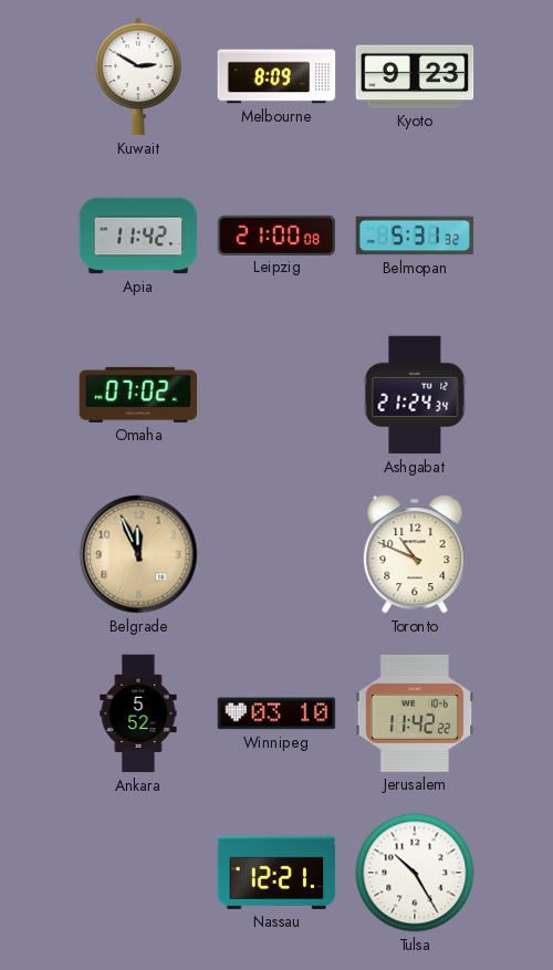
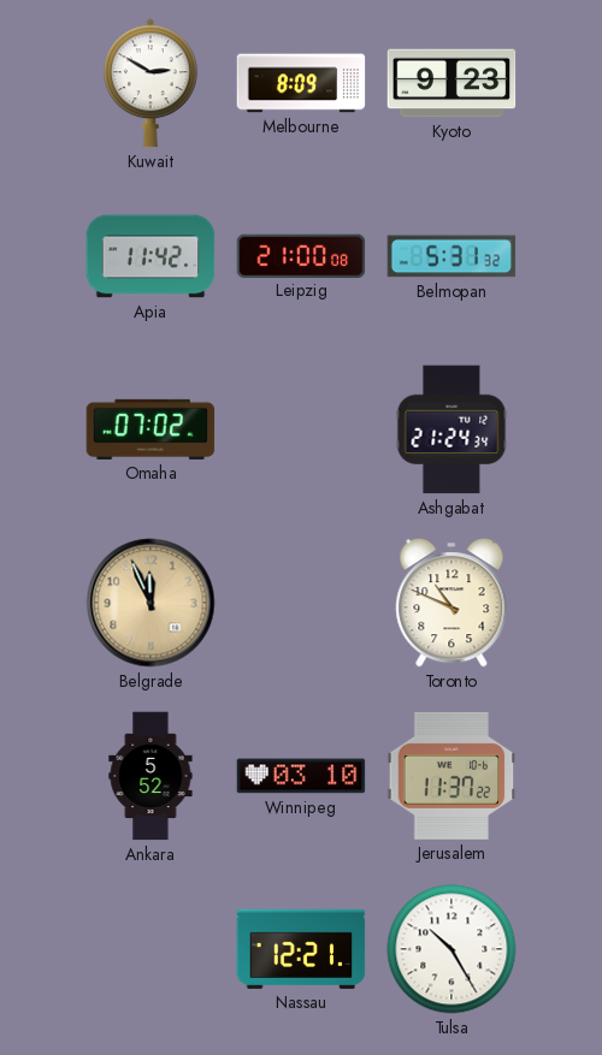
Jerusalem: 11:42 -> 11:37 (451, 776)
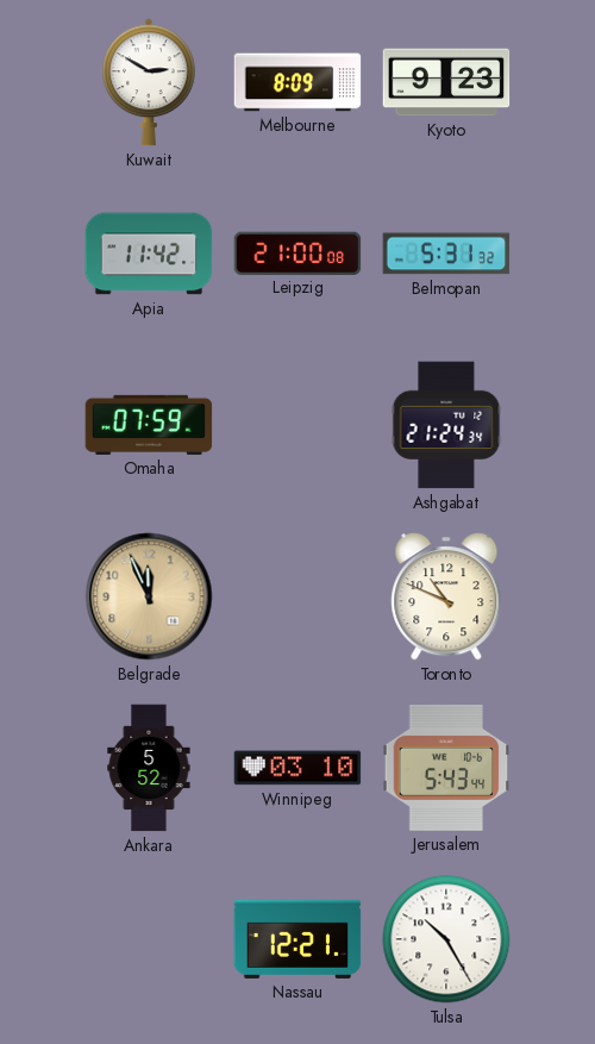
Omaha: 07:02 -> 07:59 (149, 425)
Jerusalem: 11:37 -> 5:43 (446, 768)
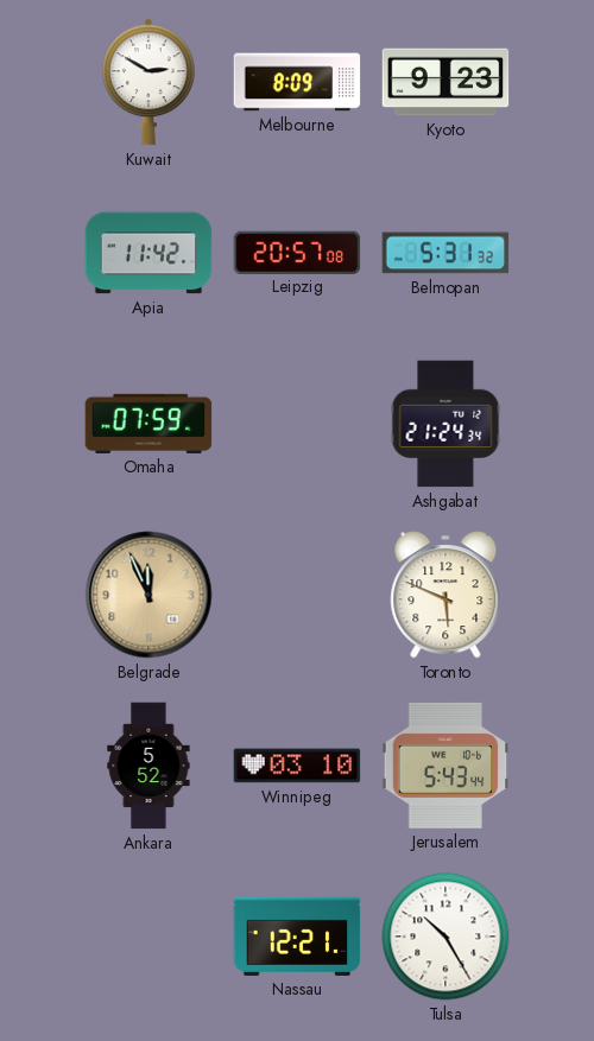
Leipzig: 21:00 -> 20:57 (297, 252)
Toronto: 10:49 -> 5:49 (445, 595)
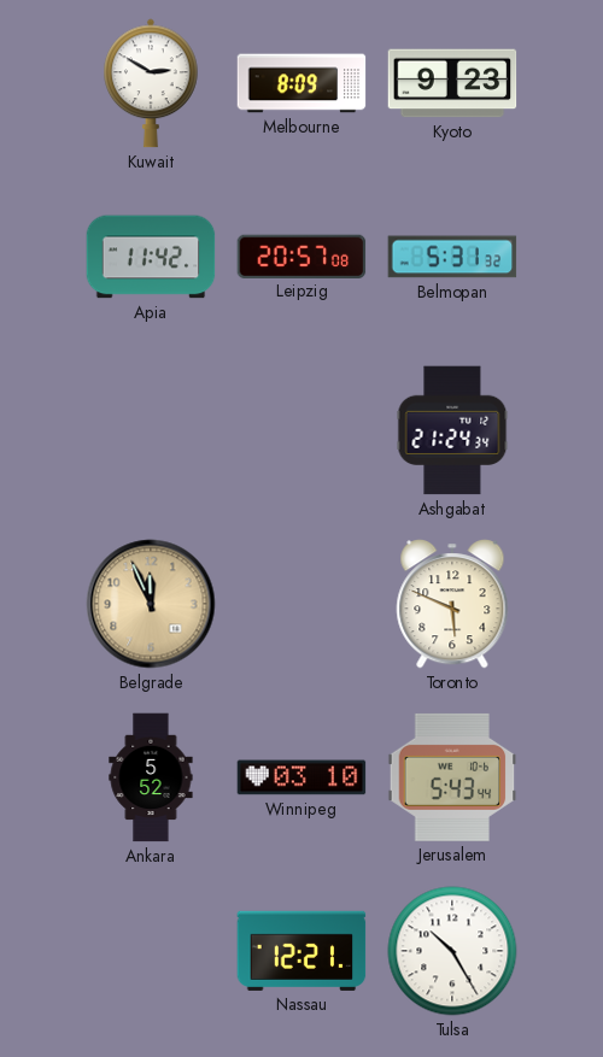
Omaha: 07:59 -> none (148, 424)
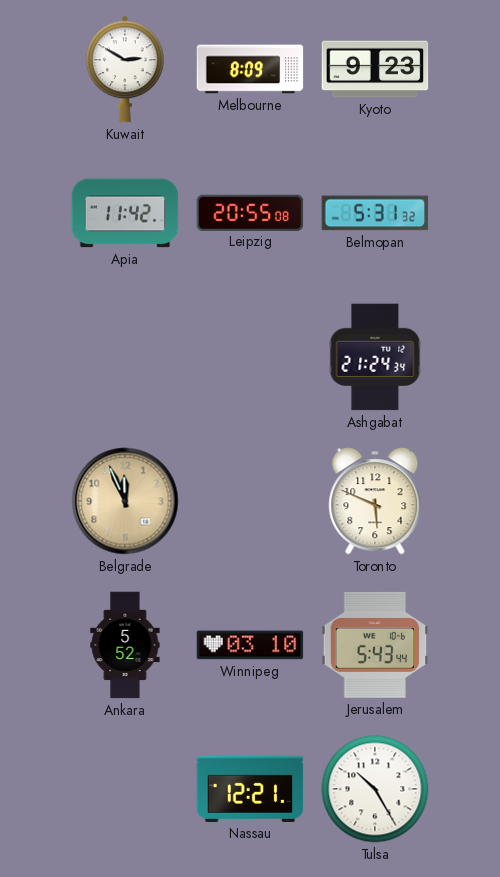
Leipzig: 20:57 -> 20:55 (250, 212)
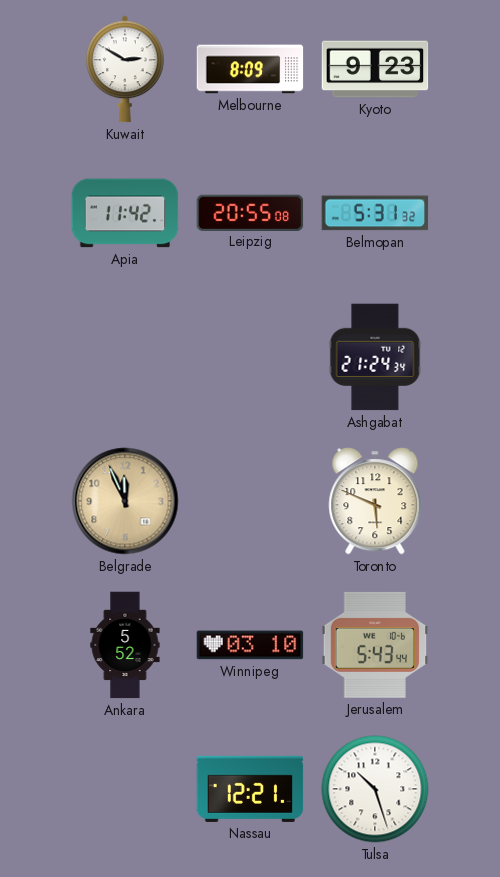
Tulsa: 10:25 -> 10:27 (375, 789)
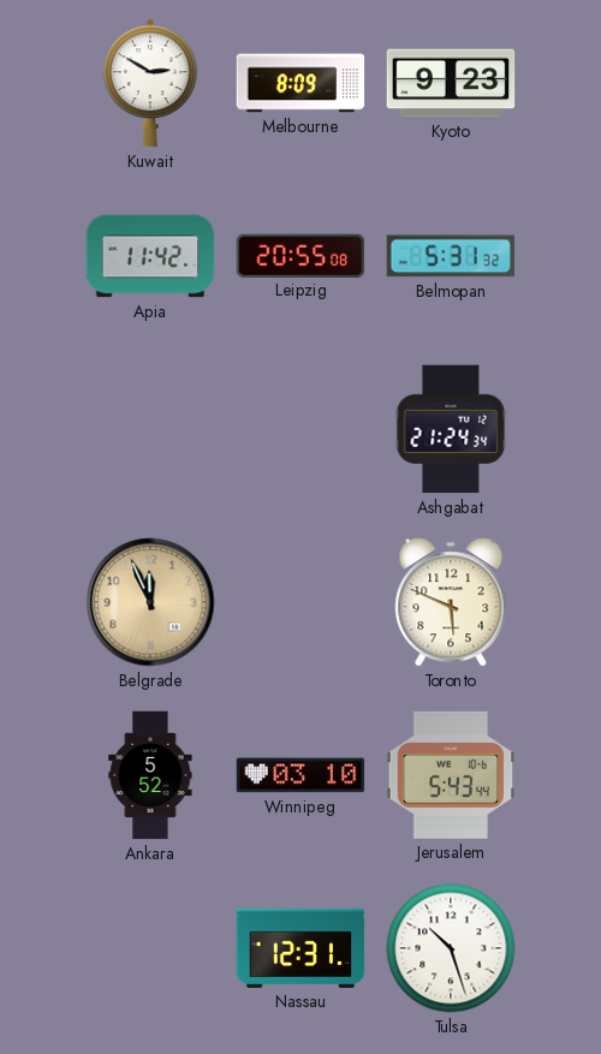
Nassau: 12:21 -> 12:31 (300, 948)
